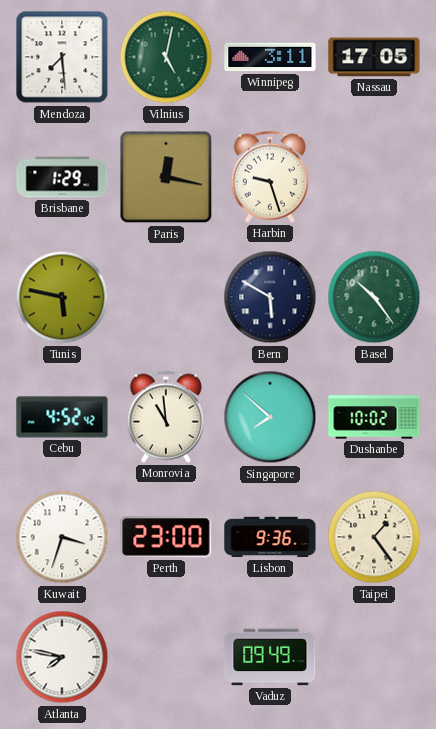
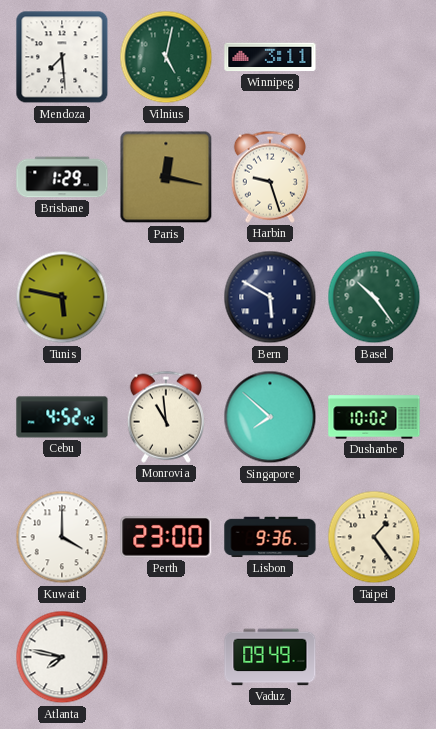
Nassau: 17:05 -> none (374, 57)
Kuwait: 3:33 -> 4:00 (62, 537)
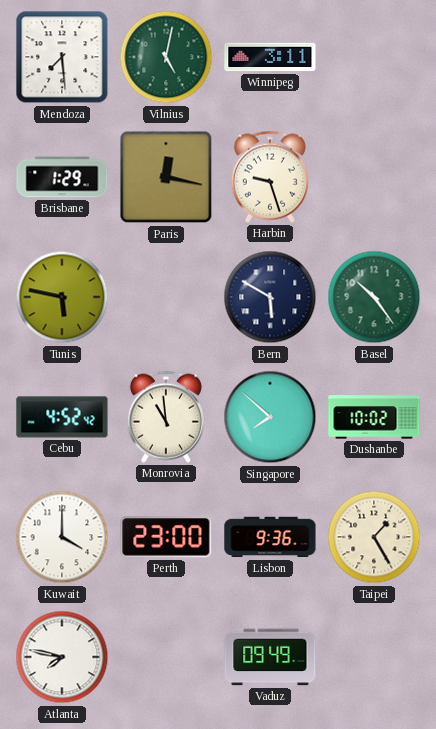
Taipei: 1:24 -> 1:25 (374, 537)
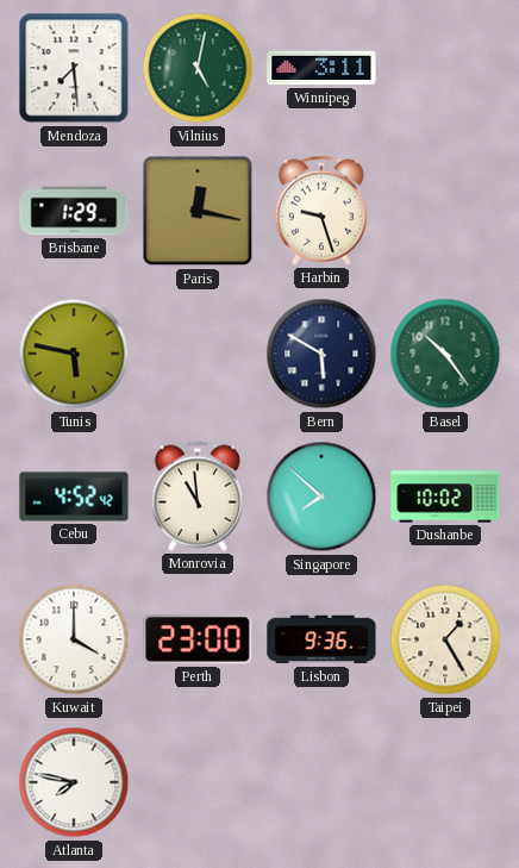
Vaduz: 09:49 -> none (270, 657)
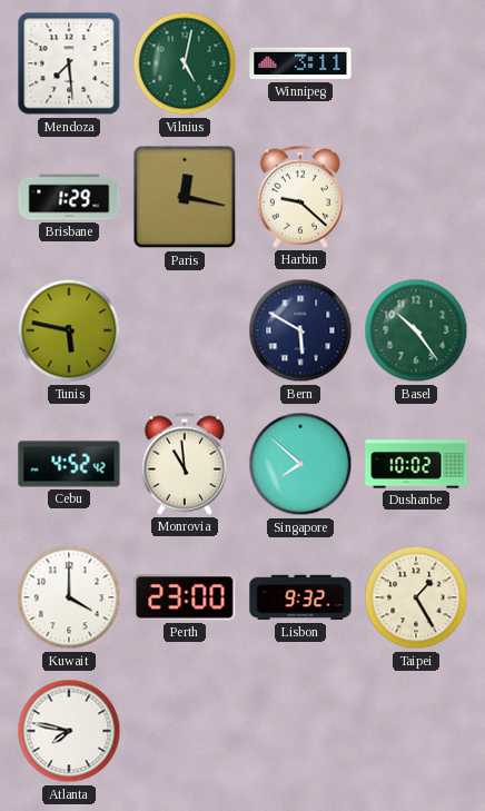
Harbin: 9:27 -> 9:22 (300, 197)
Lisbon: 9:36 -> 9:32 (300, 597)
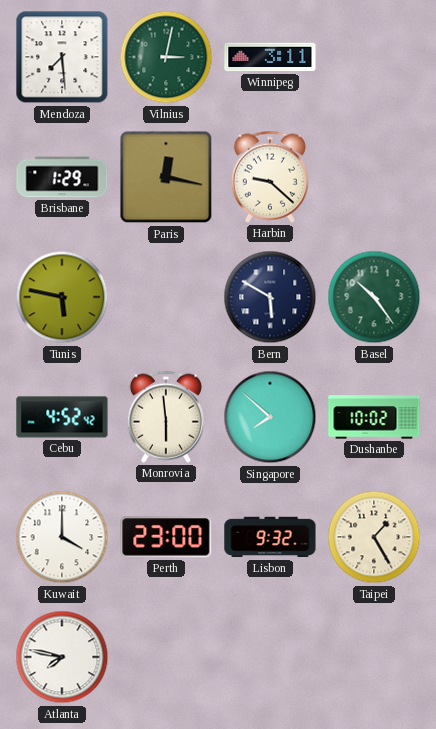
Vilnius: 5:02 -> 3:02 (166, 57)
Monrovia: 10:59 -> 5:59 (166, 417)
